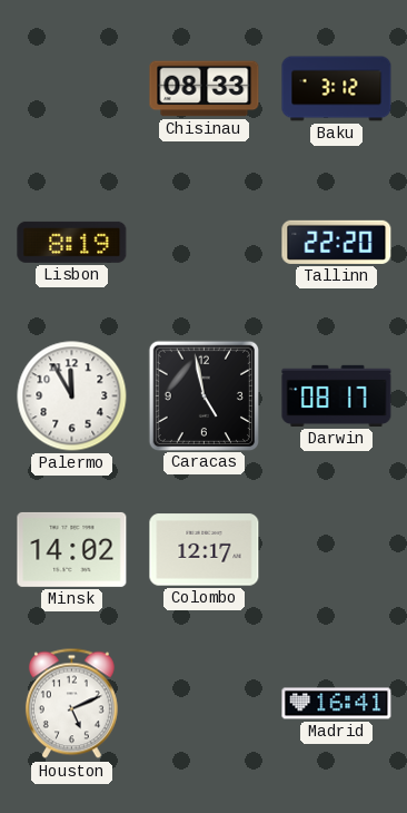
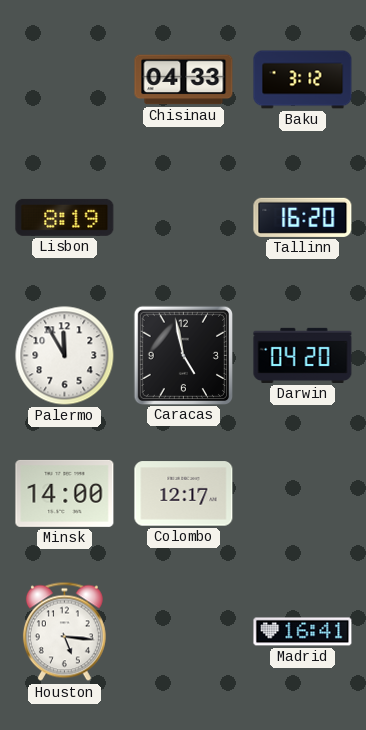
Chisinau: 08:33 -> 04:33 (184, 80)
Tallinn: 22:20 -> 16:20 (303, 217)
Darwin: 08:17 -> 04:20 (303, 355)
Minsk: 14:02 -> 14:00 (65, 493)
Houston: 5:11 -> 5:16 (64, 632)
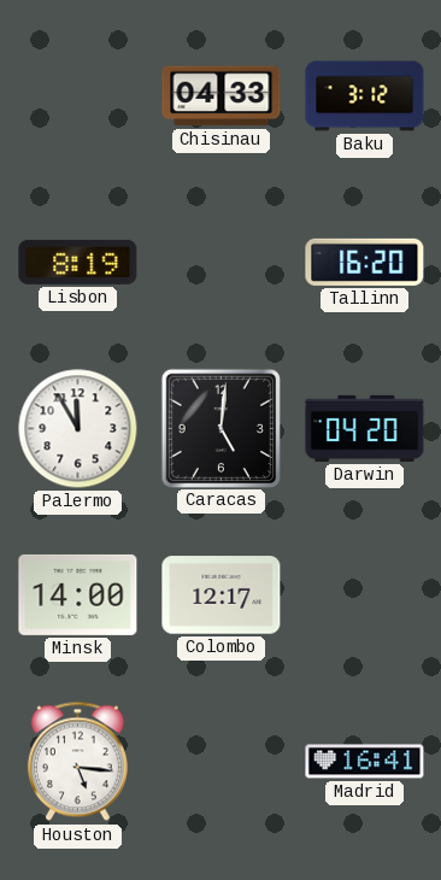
Caracas: 4:58 -> 5:01 (220, 428)
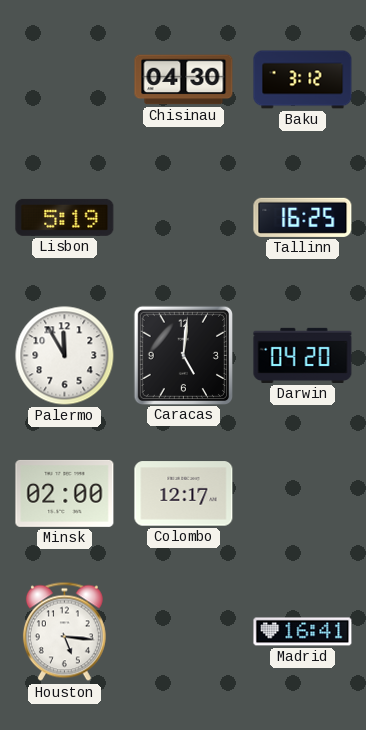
Chisinau: 04:33 -> 04:30 (184, 80)
Lisbon: 8:19 -> 5:19 (65, 217)
Tallinn: 16:20 -> 16:25 (303, 217)
Minsk: 14:00 -> 02:00 (65, 493)
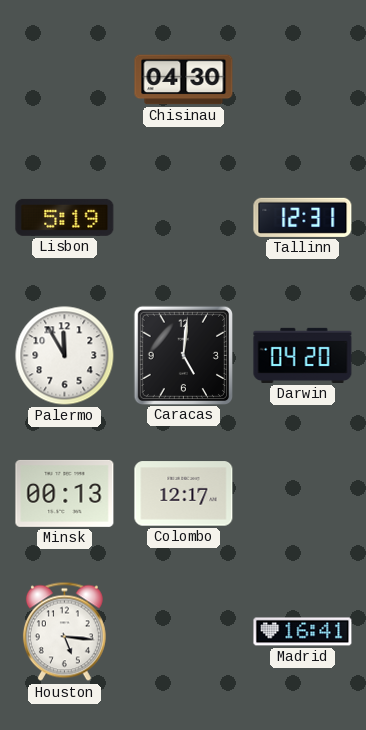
Baku: 3:12 -> none (303, 80)
Tallinn: 16:25 -> 12:31 (303, 217)
Minsk: 02:00 -> 00:13 (65, 493)
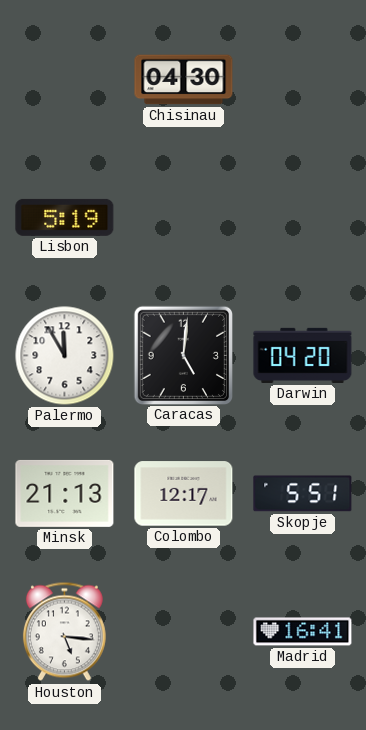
Tallinn: 12:31 -> none (303, 217)
Minsk: 00:13 -> 21:13 (65, 493)
Skopje: none -> 5:51 (303, 494)
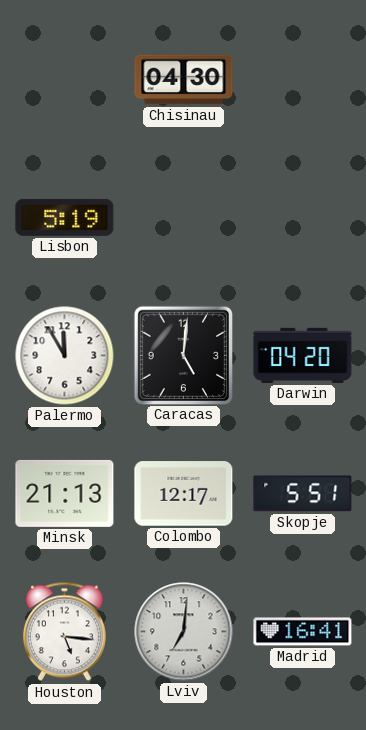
Lviv: none -> 7:01 (184, 632)
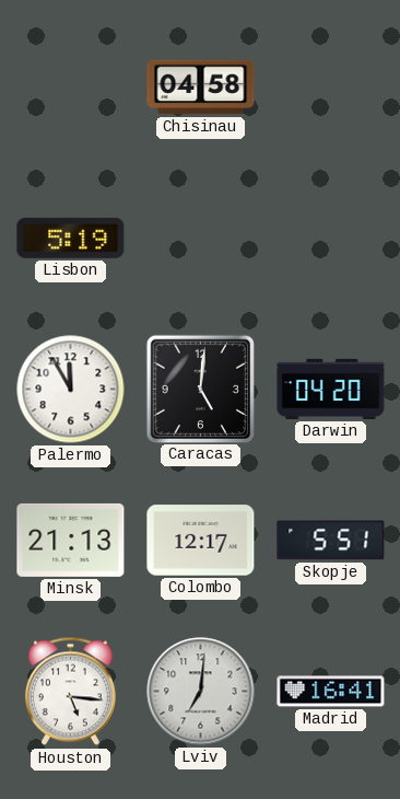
Chisinau: 04:30 -> 04:58 (201, 88)
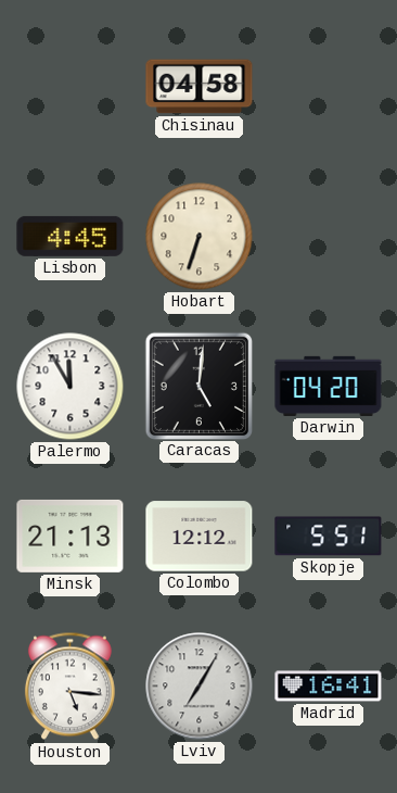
Lisbon: 5:19 -> 4:45 (71, 236)
Hobart: none -> 6:33 (200, 237)
Colombo: 12:17 -> 12:12 (200, 537)
Lviv: 7:01 -> 7:05 (200, 687)
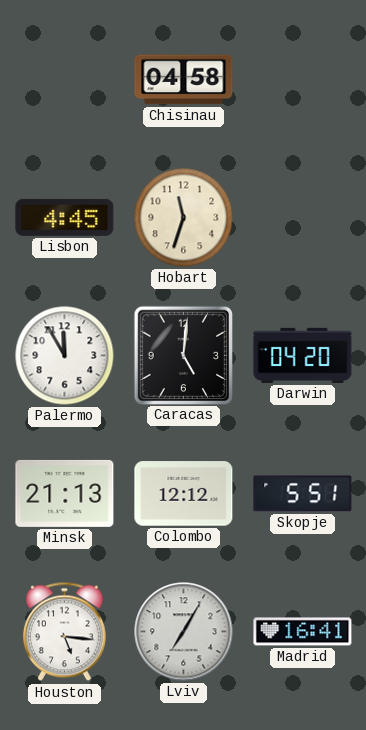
Hobart: 6:33 -> 11:33 (184, 218)
